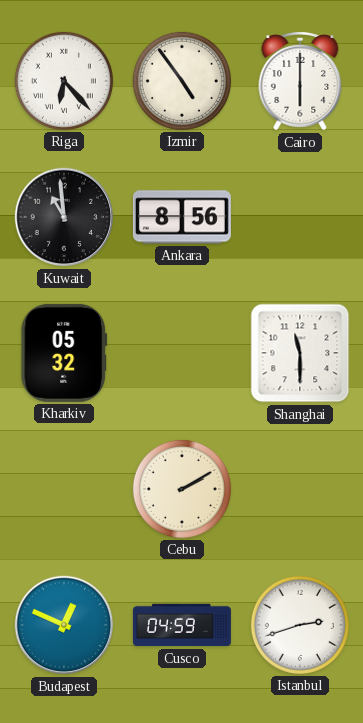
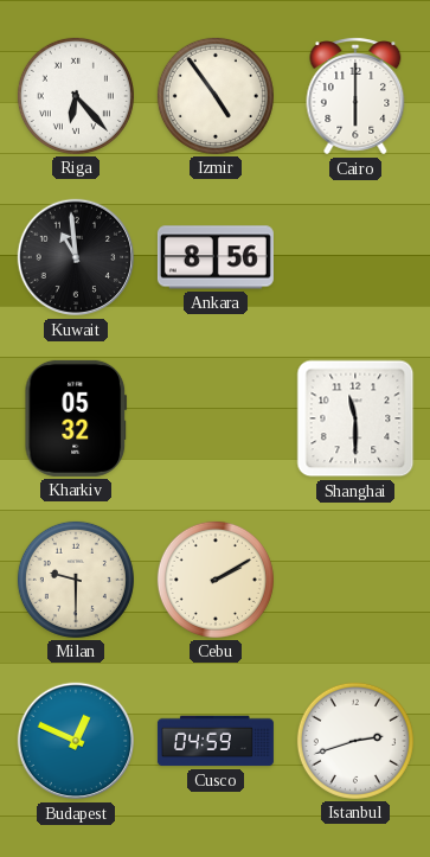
Milan: none -> 9:30 (76, 580)
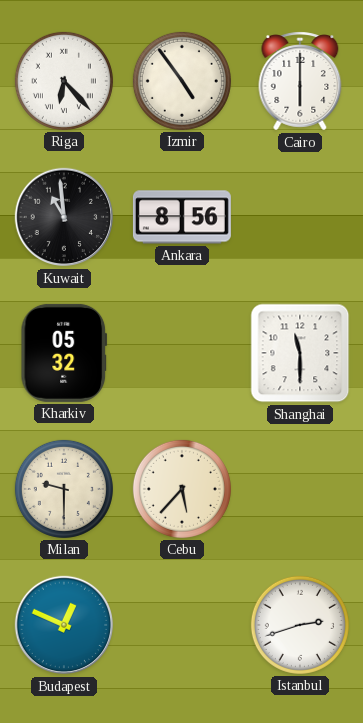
Cebu: 2:10 -> 5:37 (182, 489)
Cusco: 04:59 -> none (216, 741)
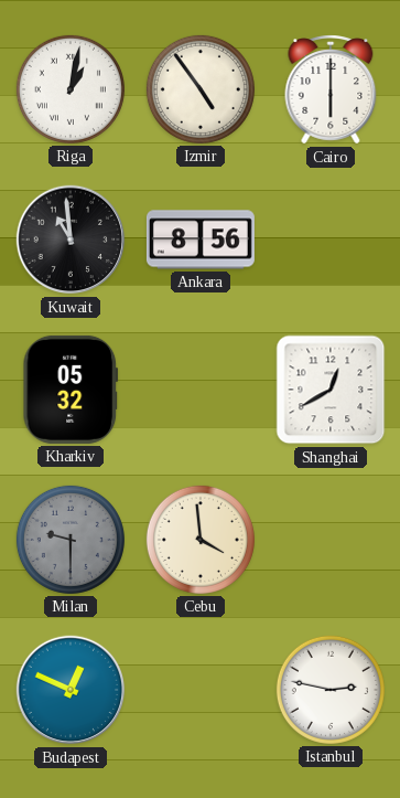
Riga: 6:23 -> 1:02 (71, 89)
Shanghai: 11:30 -> 12:40 (331, 390)
Milan dial: cream -> grey (71, 540)
Cebu: 5:37 -> 3:59 (201, 540)
Istanbul: 2:42 -> 2:47 (331, 690)
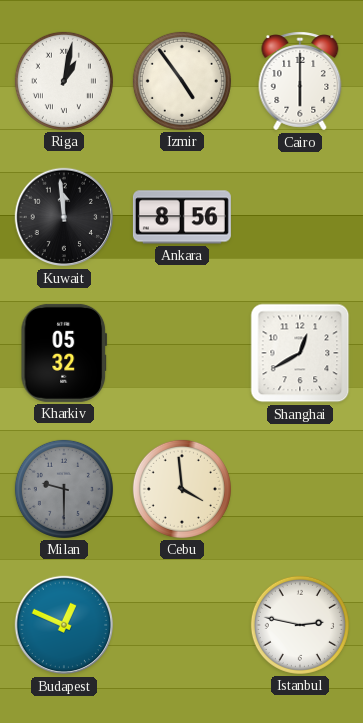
Kuwait: 10:59 -> 11:59 (64, 217)
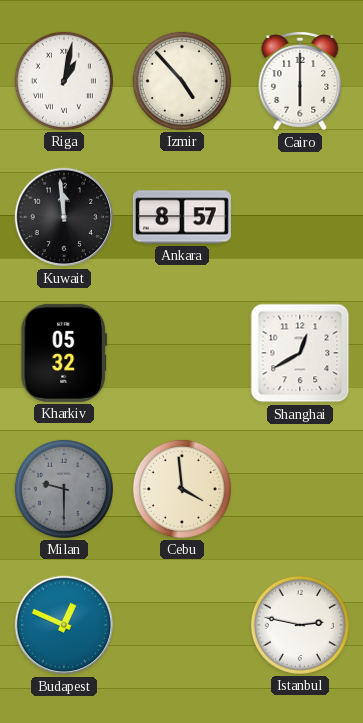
Izmir: 4:54 -> 4:53 (182, 81)
Ankara: 8:56 -> 8:57 (182, 217)
